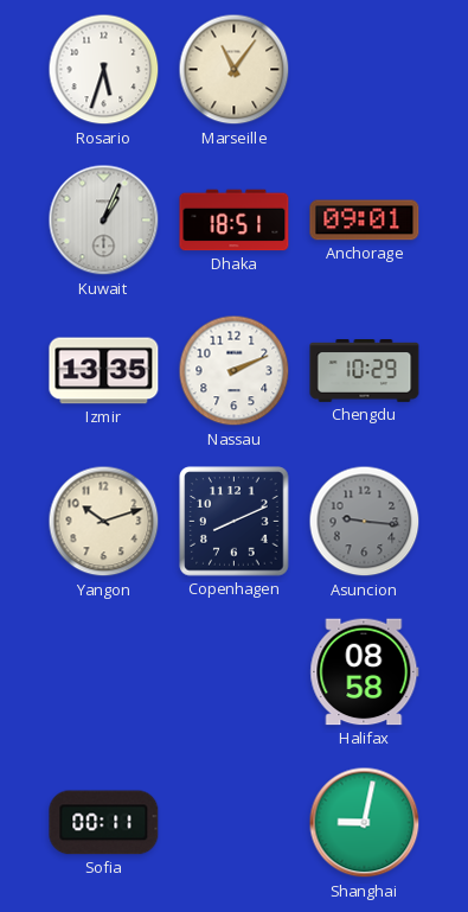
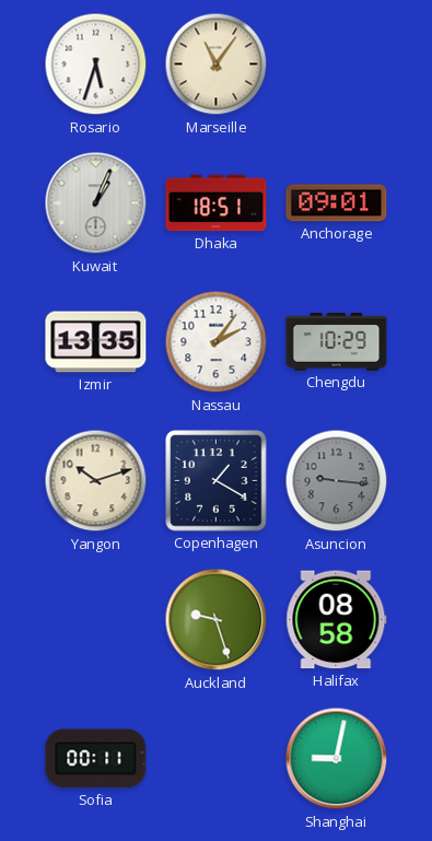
Nassau: 2:11 -> 2:06 (217, 342)
Copenhagen: 8:11 -> 1:20 (217, 481)
Auckland: none -> 9:27 (217, 620)
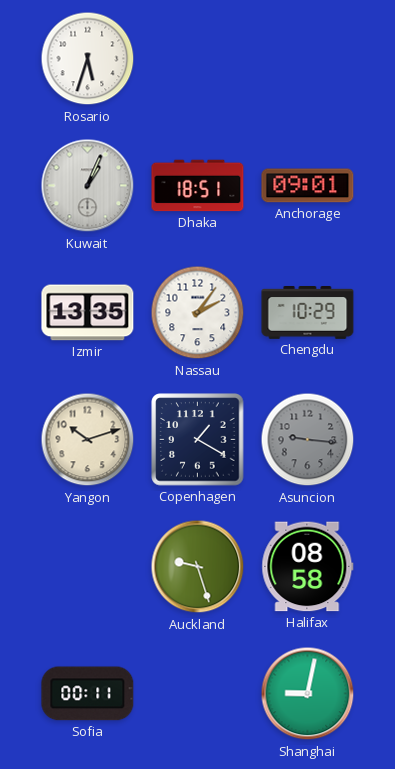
Marseille: 11:06 -> none (217, 65)
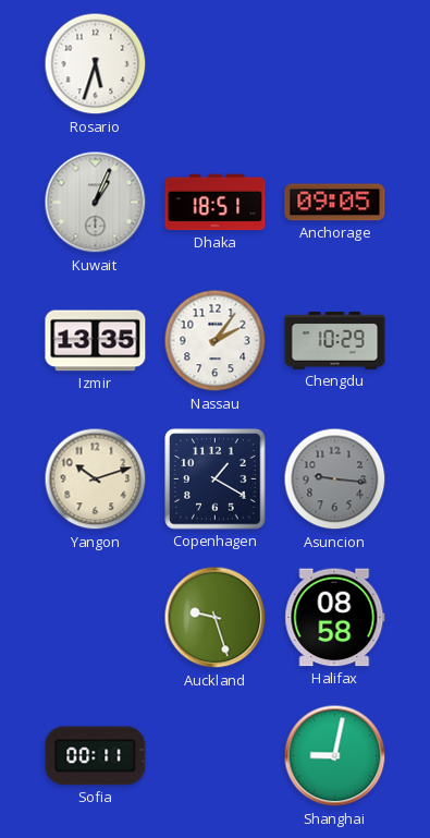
Anchorage: 09:01 -> 09:05 (335, 203)
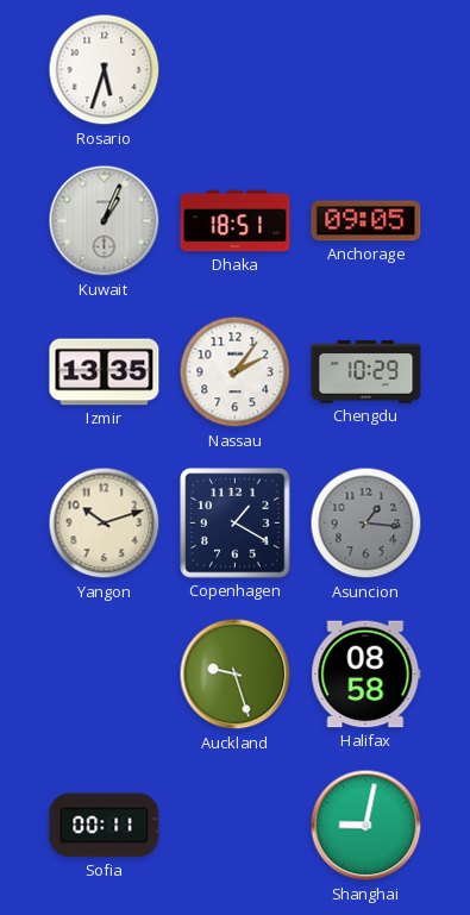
Asuncion: 9:16 -> 1:16 (366, 524)
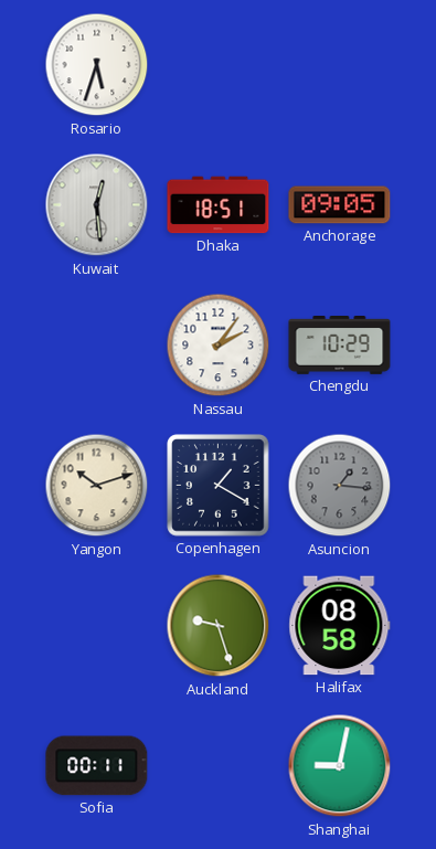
Kuwait: 1:04 -> 12:29 (97, 205)
Izmir: 13:35 -> none (105, 372)
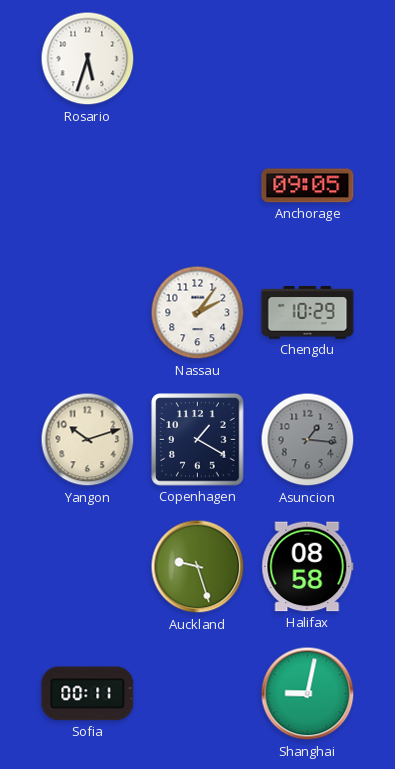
Kuwait: 12:29 -> none (97, 205)
Dhaka: 18:51 -> none (219, 205)
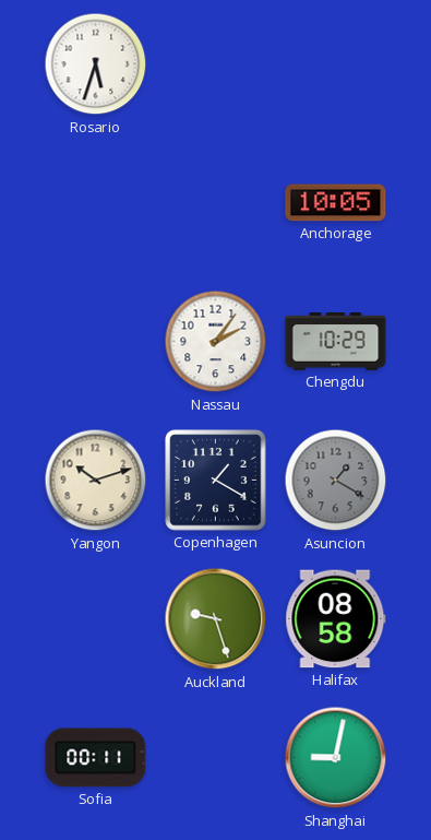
Anchorage: 09:05 -> 10:05 (336, 203)
Asuncion: 1:16 -> 1:20 (336, 481)
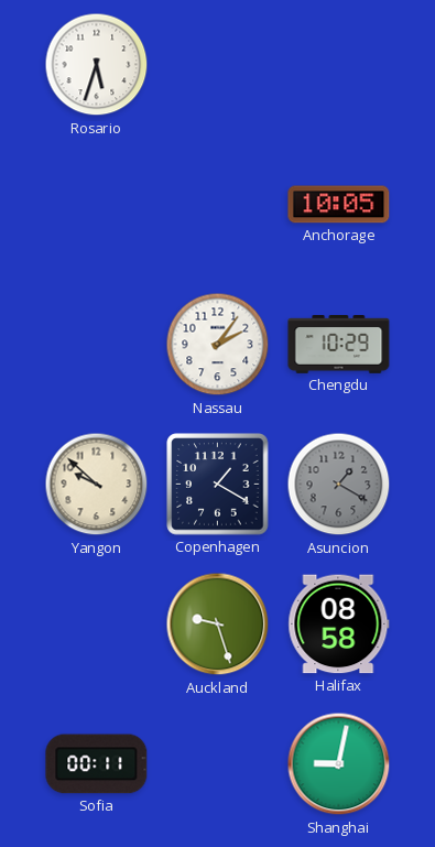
Yangon: 10:12 -> 9:52 (97, 485)
